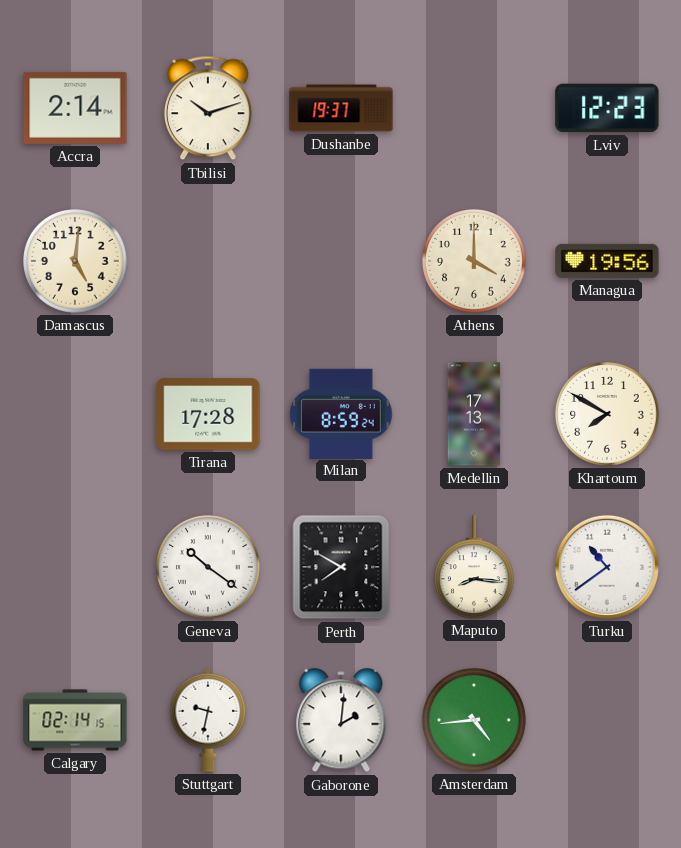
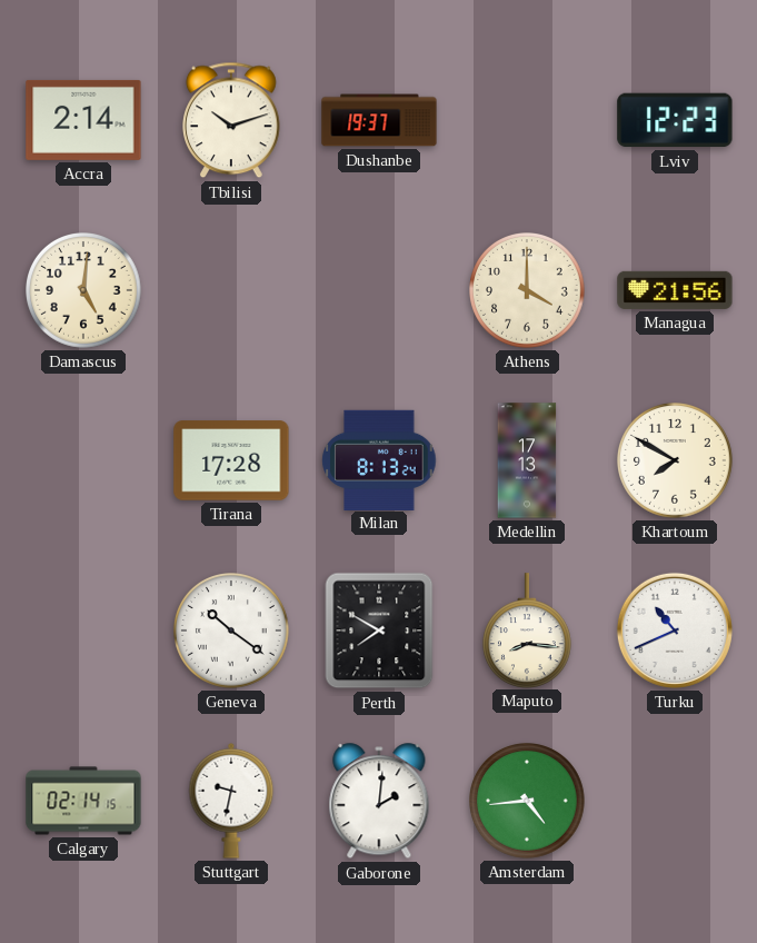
Managua: 19:56 -> 21:56 (675, 290)
Milan: 8:59 -> 8:13 (379, 459)
Turku: 10:39 -> 10:41 (675, 631)
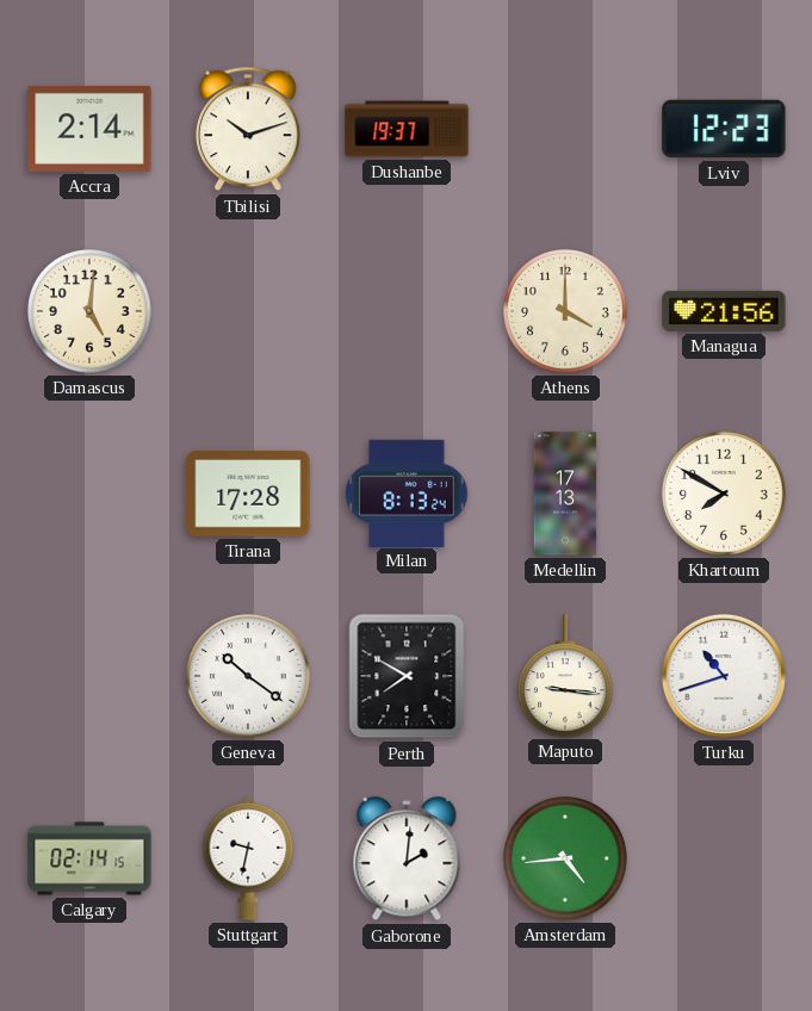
Maputo: 8:16 -> 9:16 (565, 676)
Turku: 10:41 -> 10:42 (724, 676)
